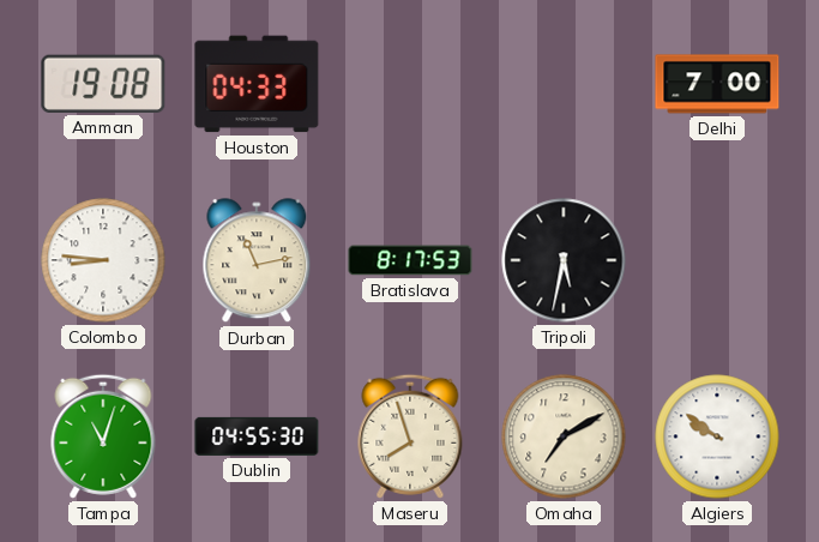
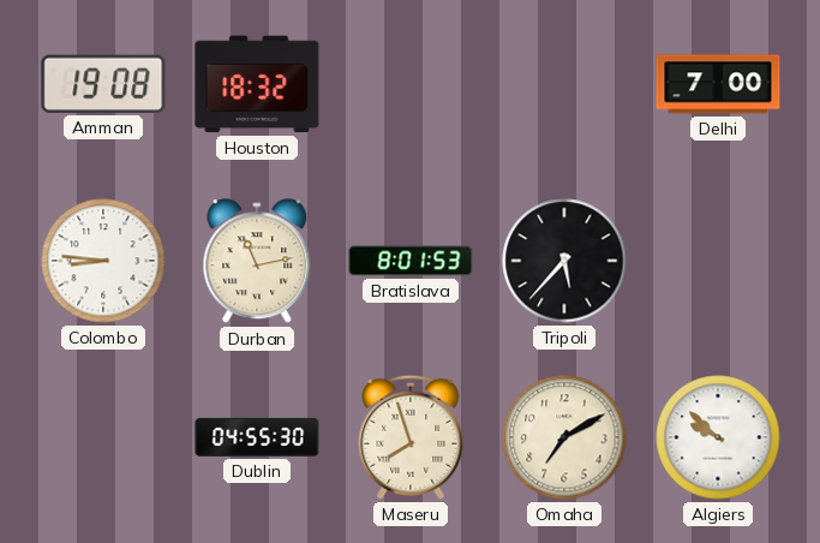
Houston: 04:33 -> 18:32 (257, 84)
Bratislava: 8:17 -> 8:01 (411, 261)
Tripoli: 5:32 -> 5:37 (564, 261)
Tampa: 11:03 -> none (103, 436)
Algiers: 9:51 -> 9:52 (718, 437)
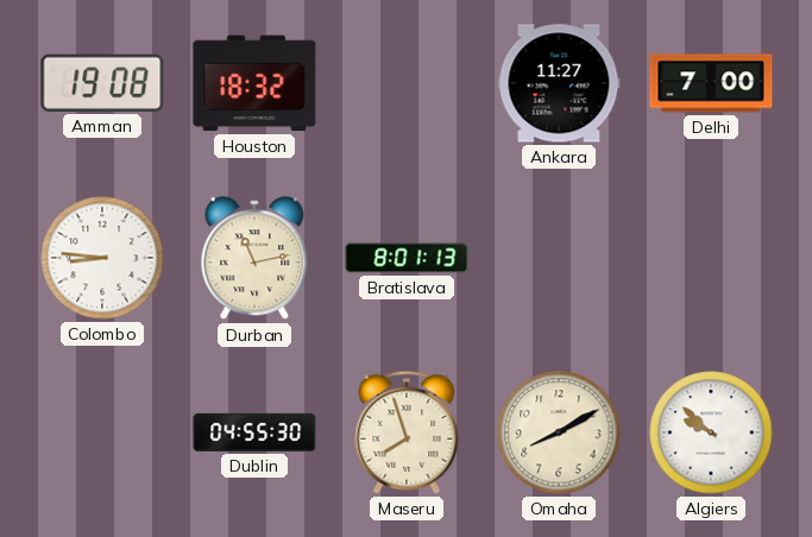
Ankara: none -> 11:27 (559, 83)
Bratislava: 8:01:53 -> 8:01:13 (407, 258)
Tripoli: 5:37 -> none (564, 261)
Omaha: 7:10 -> 8:10 (559, 432)
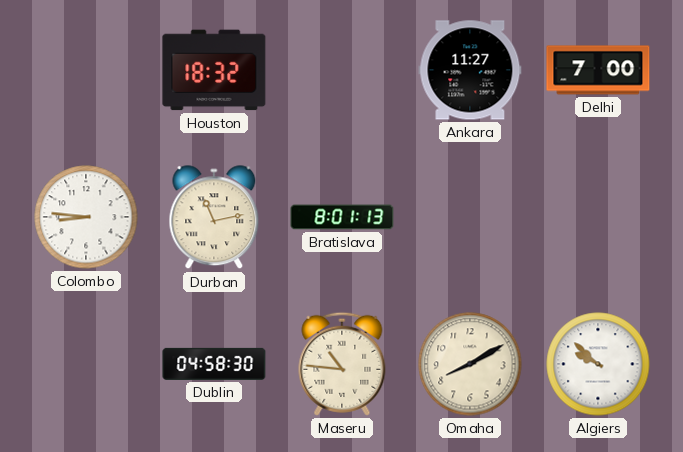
Amman: 19:08 -> none (102, 83)
Dublin: 04:55 -> 04:58 (214, 364)
Maseru: 7:57 -> 10:46 (342, 364)
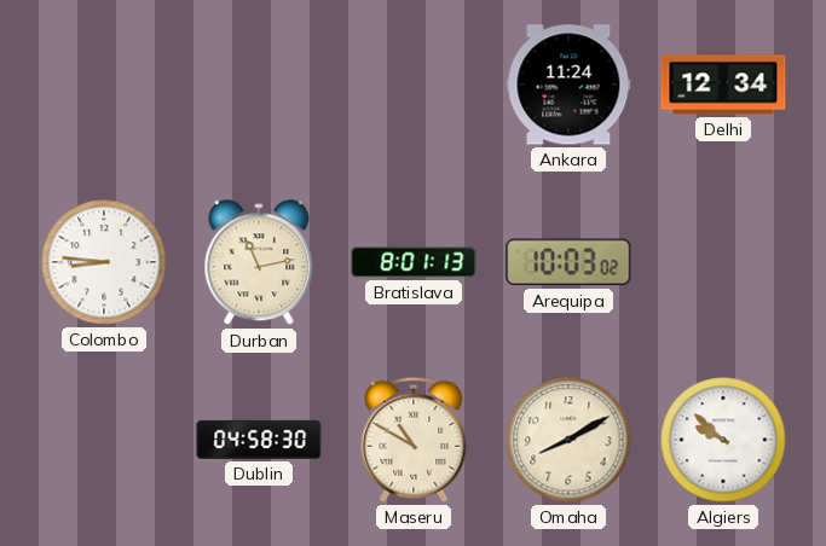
Houston: 18:32 -> none (214, 70)
Ankara: 11:27 -> 11:24 (568, 85)
Delhi: 7:00 -> 12:34 (723, 85)
Arequipa: none -> 10:03 (568, 262)
Maseru: 10:46 -> 10:50 (414, 440)
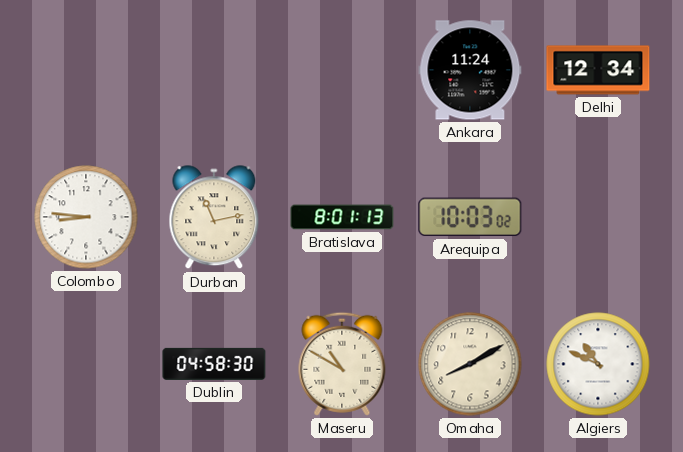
Algiers: 9:52 -> 10:49 (598, 364)
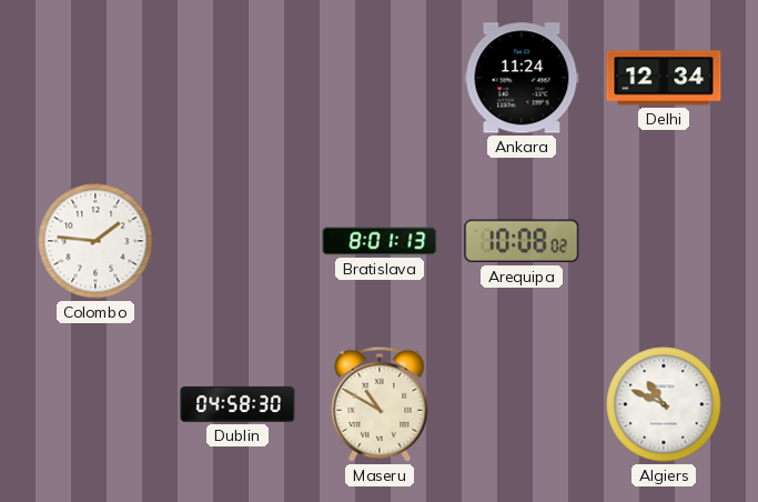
Colombo: 8:46 -> 1:46 (95, 241)
Durban: 11:13 -> none (214, 218)
Arequipa: 10:03 -> 10:08 (522, 241)
Omaha: 8:10 -> none (470, 364)
